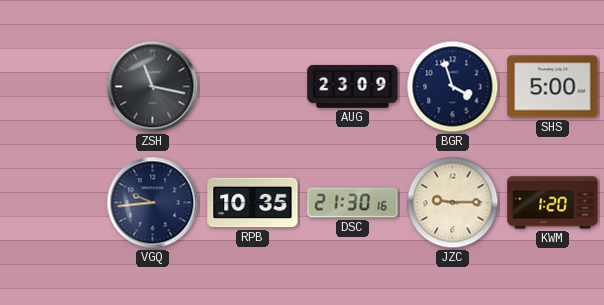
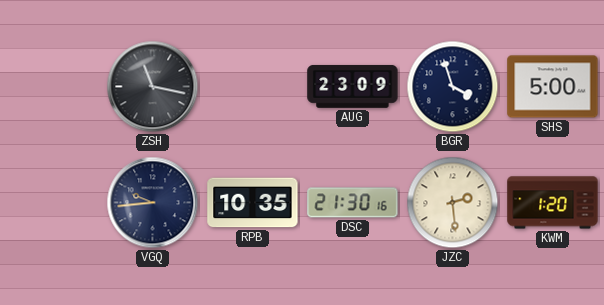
JZC: 9:15 -> 2:29 (453, 203)
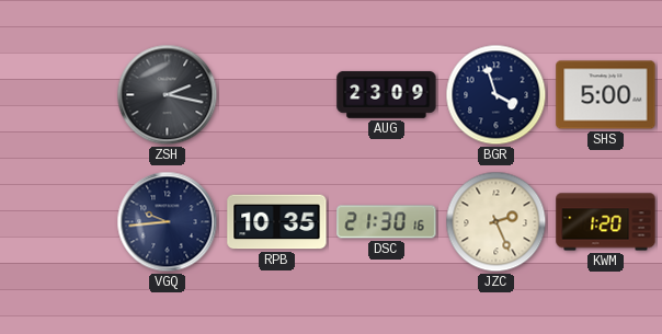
ZSH: 11:17 -> 2:17 (168, 95)
JZC: 2:29 -> 2:26 (496, 222)
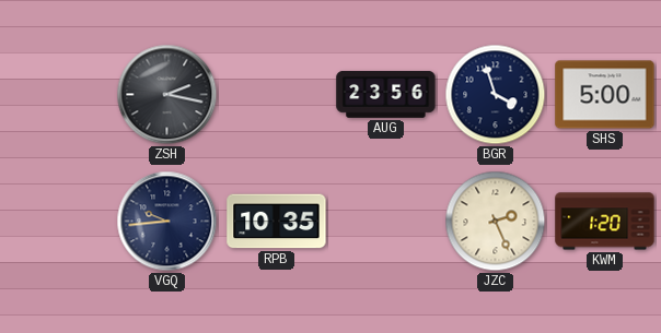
AUG: 23:09 -> 23:56 (386, 94)
DSC: 21:30 -> none (387, 222)
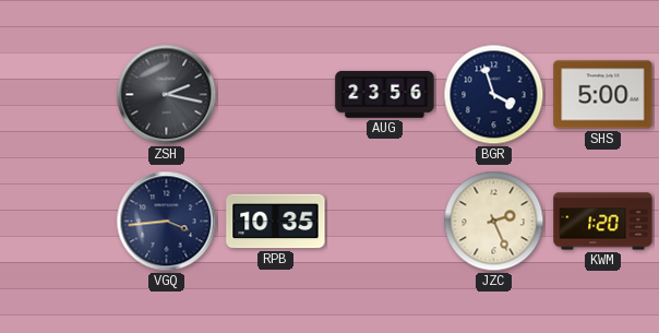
VGQ: 9:44 -> 3:44 (167, 222)
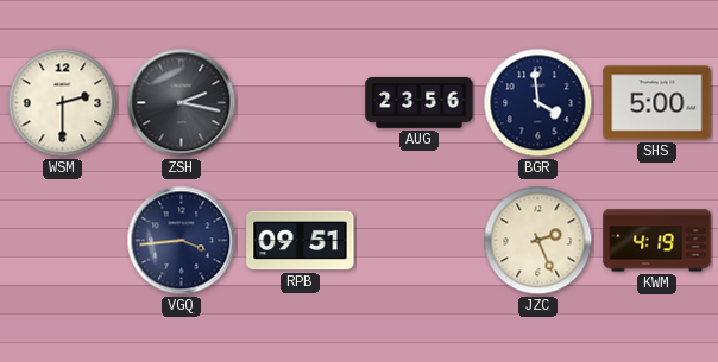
WSM: none -> 2:30 (63, 103)
BGR: 3:57 -> 3:59 (538, 103)
RPB: 10:35 -> 09:51 (301, 241)
KWM: 1:20 -> 4:19 (657, 241)
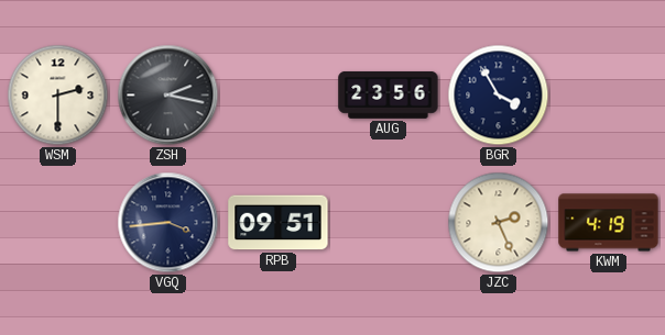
BGR: 3:59 -> 3:55 (499, 96)
SHS: 5:00 -> none (657, 103)
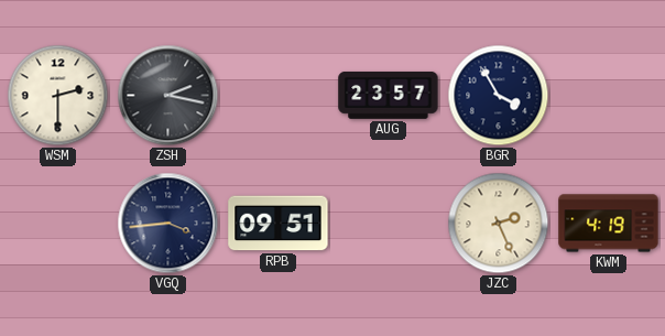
AUG: 23:56 -> 23:57 (389, 95)
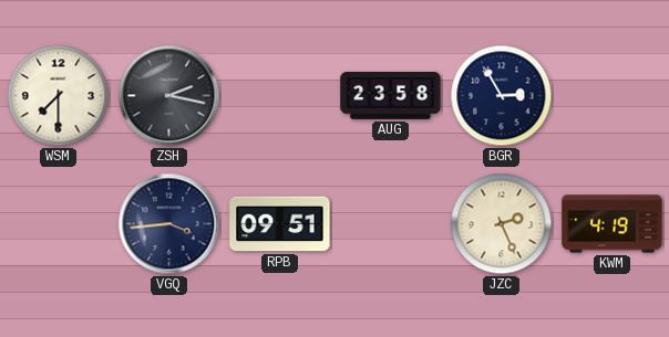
WSM: 2:30 -> 7:30 (59, 96)
AUG: 23:57 -> 23:58 (391, 95)
BGR: 3:55 -> 2:55 (502, 96)
